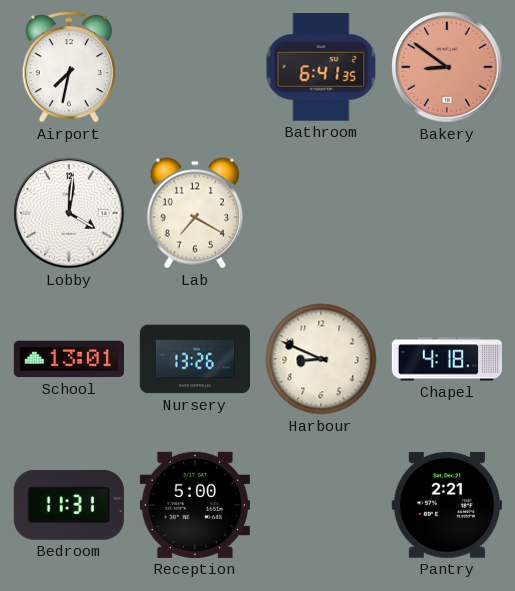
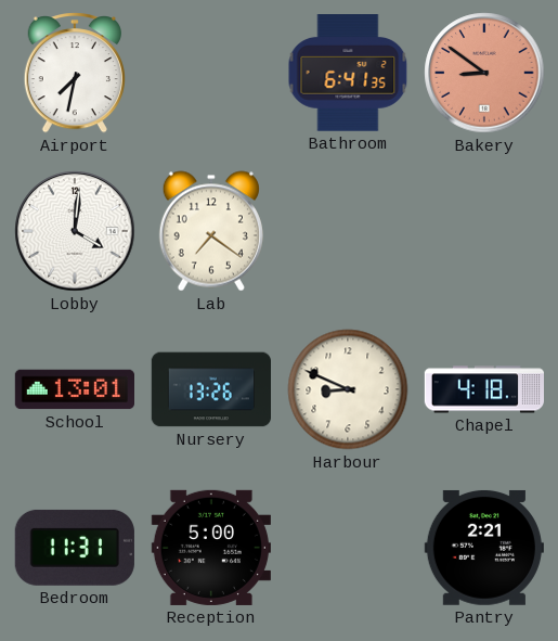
Lab: 7:20 -> 7:21 (211, 231)
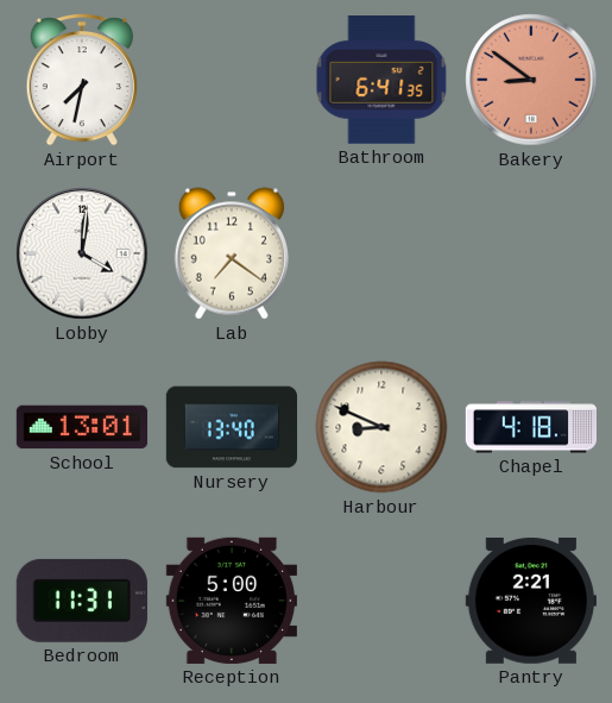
Nursery: 13:26 -> 13:40 (232, 427)
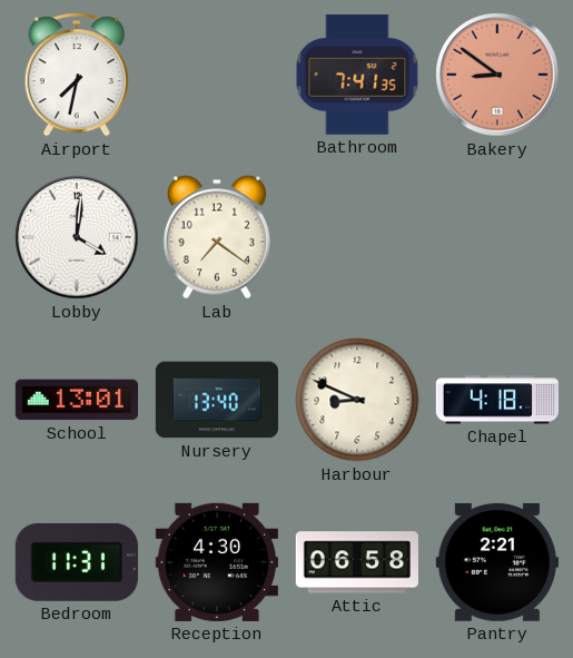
Bathroom: 6:41 -> 7:41 (357, 75)
Reception: 5:00 -> 4:30 (217, 562)
Attic: none -> 06:58 (357, 562)
